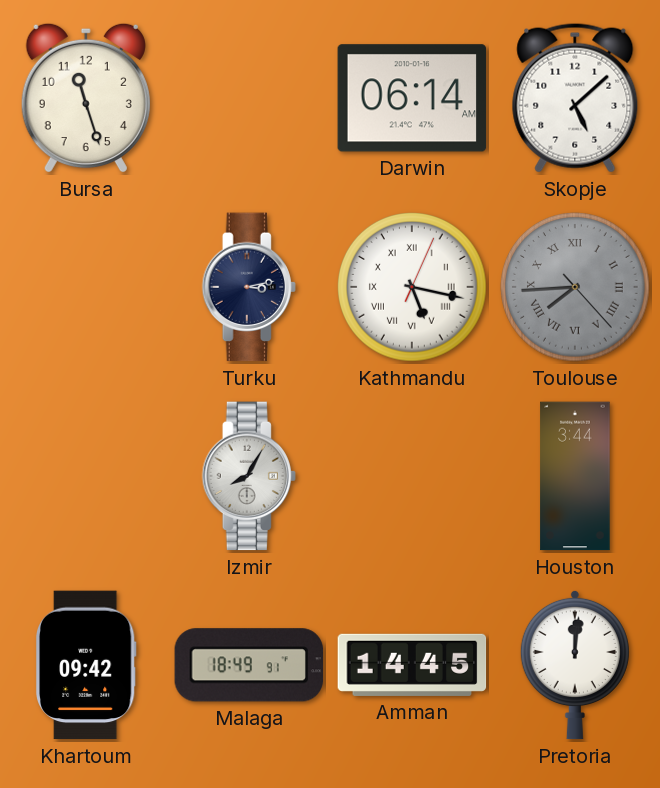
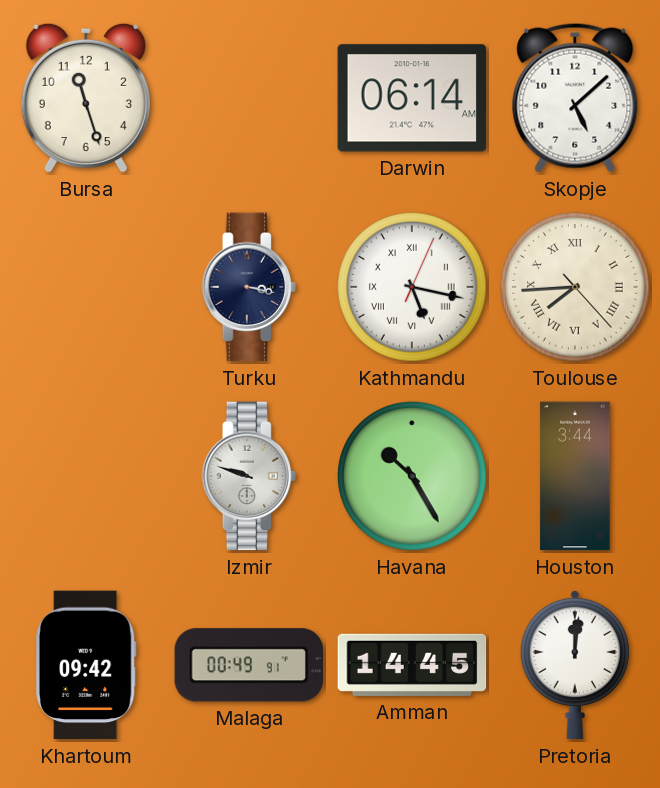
Turku: 3:13 -> 3:17 (249, 287)
Toulouse dial: grey -> cream (576, 288)
Izmir: 8:05 -> 9:48 (249, 476)
Havana: none -> 10:25 (413, 477)
Malaga: 18:49 -> 00:49 (249, 665)
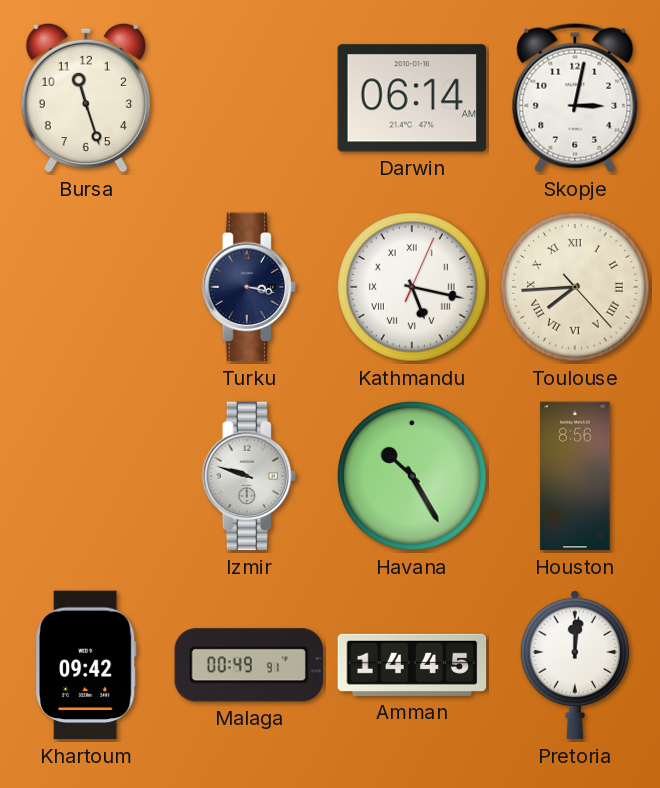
Skopje: 5:08 -> 3:02 (575, 98)
Houston: 3:44 -> 8:56 (575, 476)
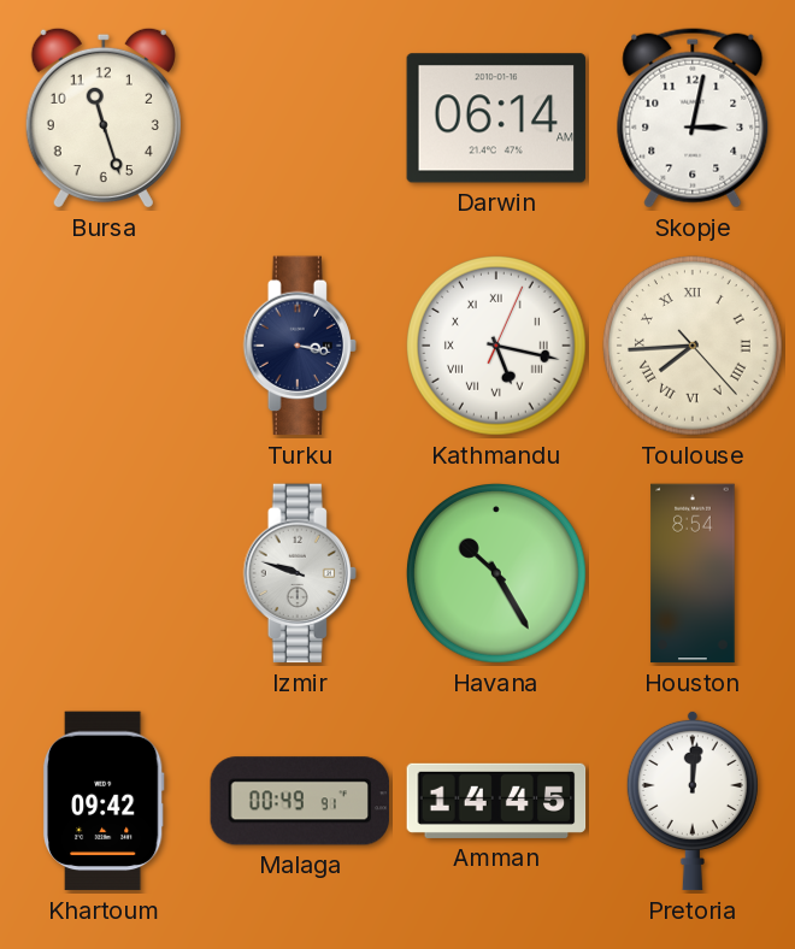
Houston: 8:56 -> 8:54 (693, 573)
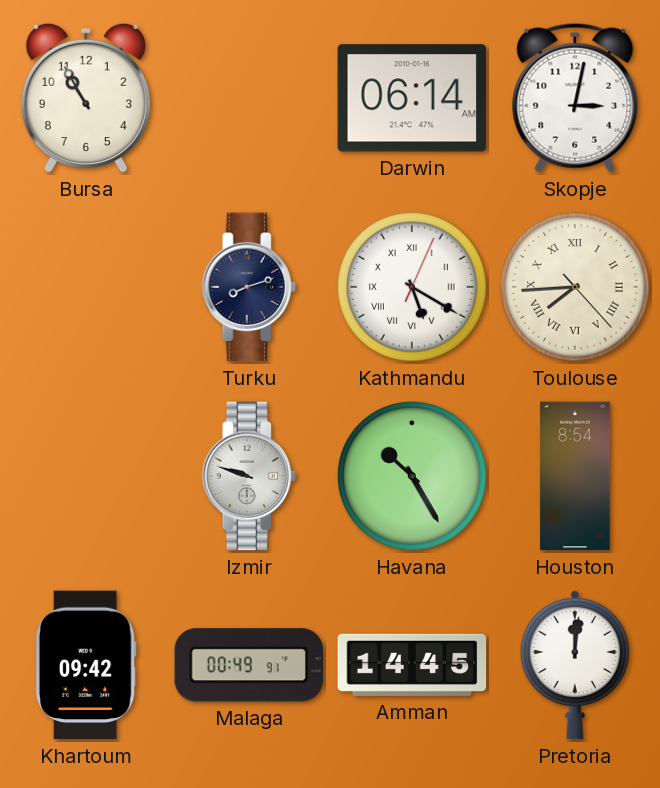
Bursa: 11:27 -> 10:55 (86, 98)
Turku: 3:17 -> 8:12 (249, 287)
Kathmandu: 5:17 -> 5:20 (413, 288)
